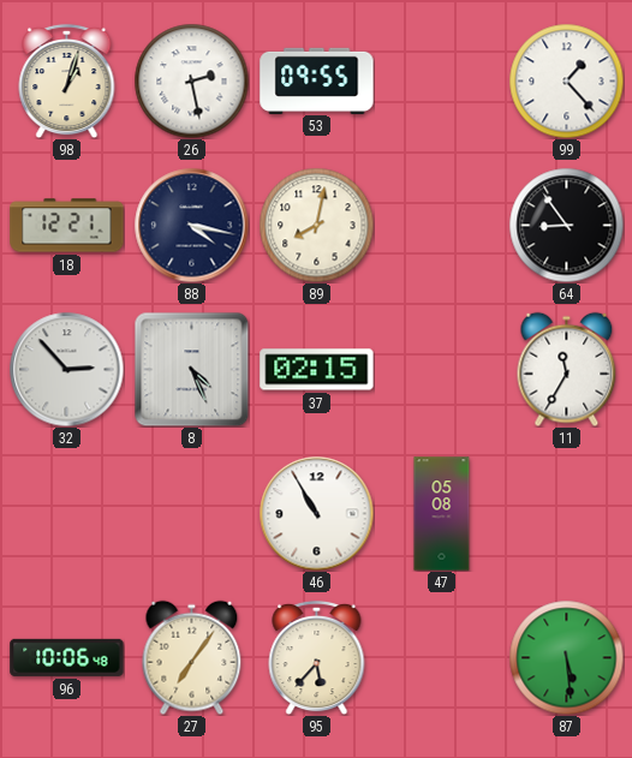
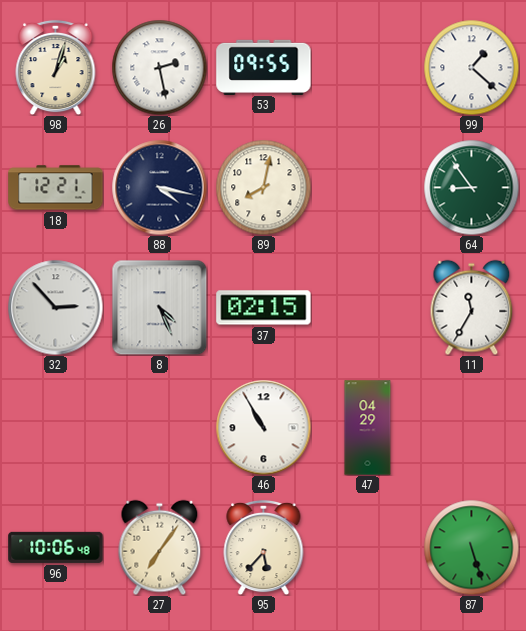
99: 1:23 -> 1:22 (471, 67)
64 dial: black -> green (471, 187)
47: 05:08 -> 04:29 (368, 428)
87: 5:29 -> 5:27 (471, 547)
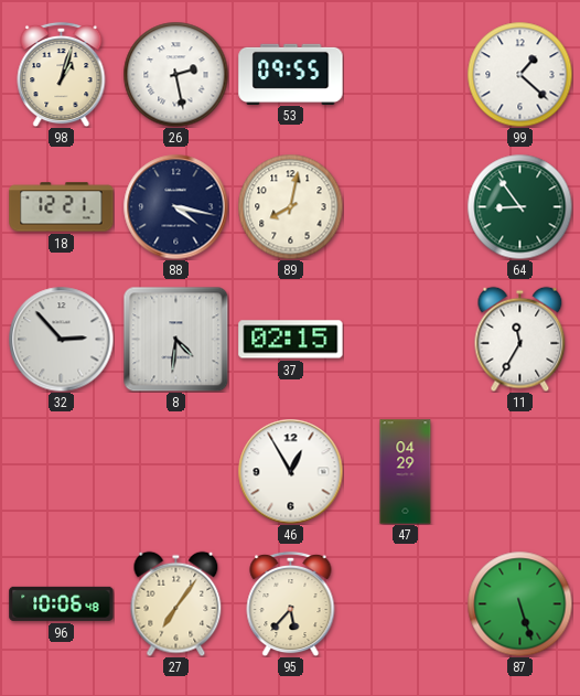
8: 4:26 -> 4:31 (175, 339)
46: 10:55 -> 12:55 (290, 471)
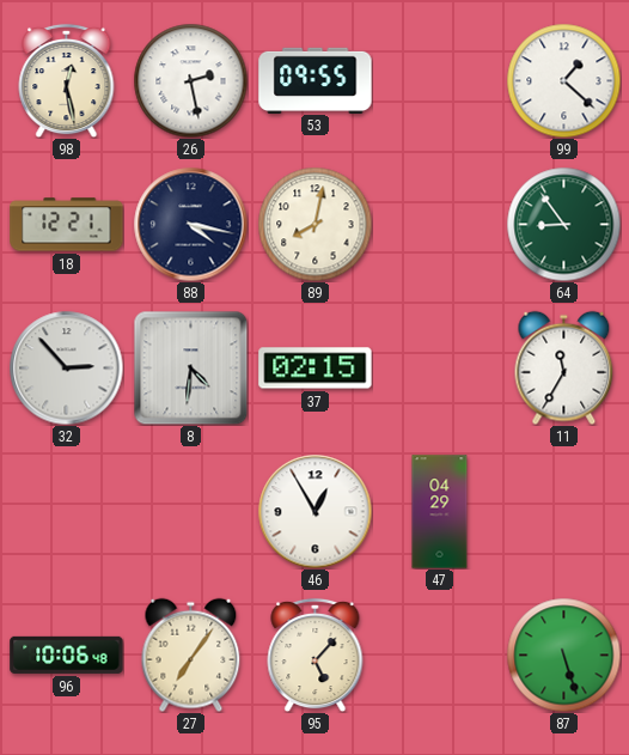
98: 1:03 -> 12:28 (67, 80)
95: 5:37 -> 5:07 (316, 654)
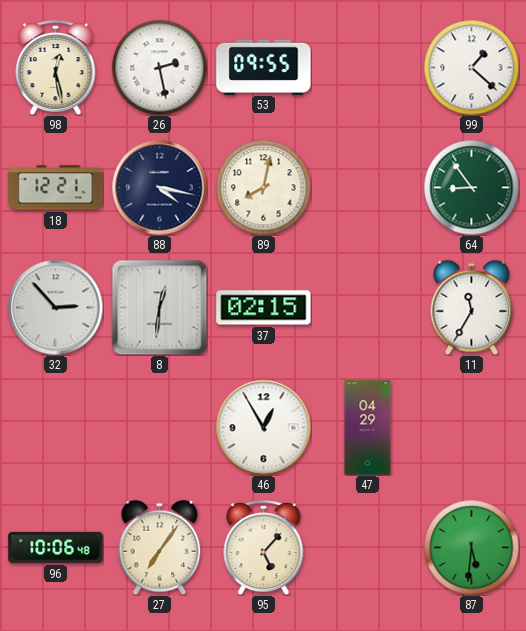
8: 4:31 -> 12:31 (159, 307)
87: 5:27 -> 5:31 (471, 547)
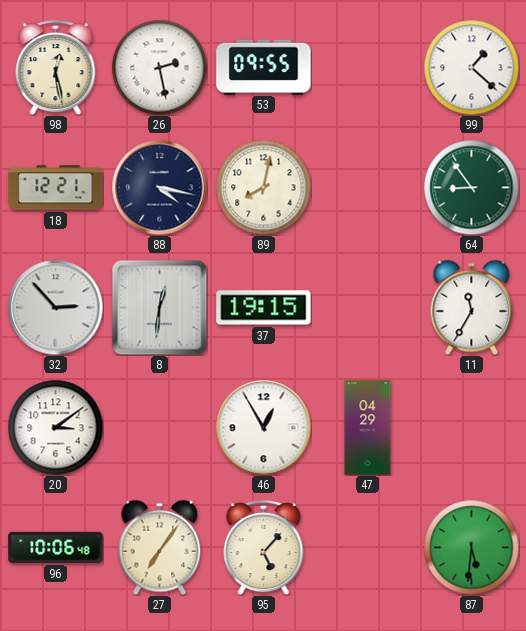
37: 02:15 -> 19:15 (264, 308)
20: none -> 3:09 (55, 427)
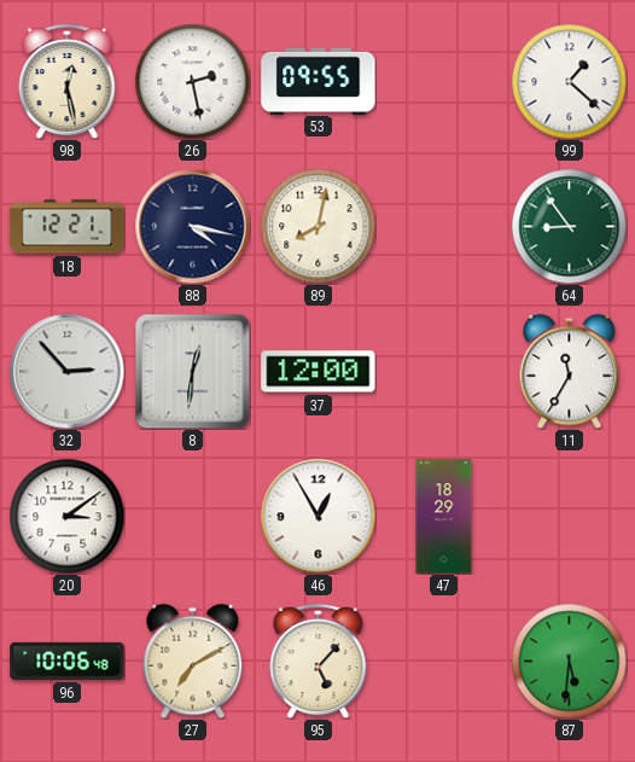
37: 19:15 -> 12:00 (319, 372)
47: 04:29 -> 18:29 (444, 517)
27: 7:06 -> 7:10 (193, 661)
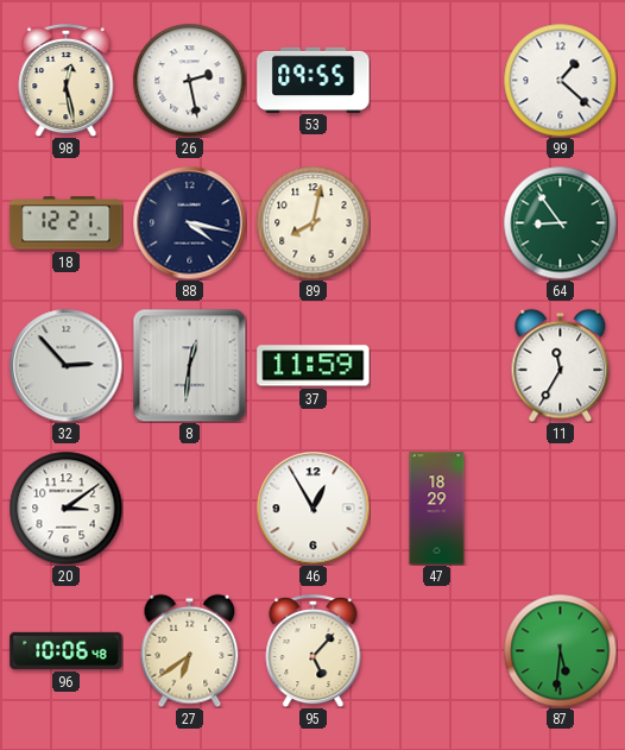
37: 12:00 -> 11:59 (314, 366)
27: 7:10 -> 6:39 (190, 650)
